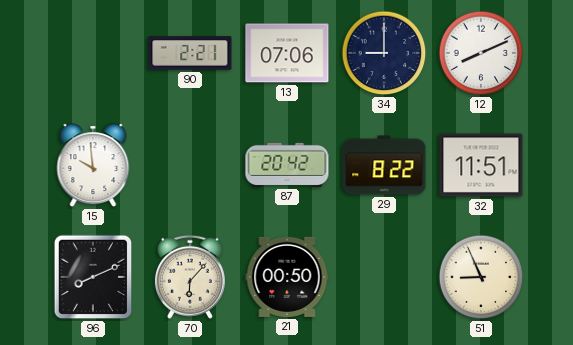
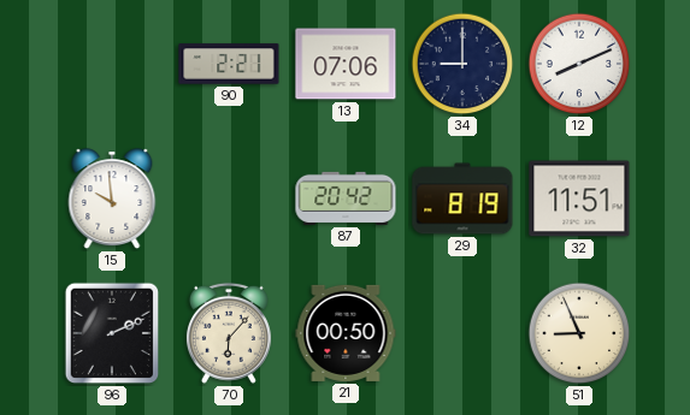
29: 8:22 -> 8:19 (462, 198)
96: 8:11 -> 2:11 (112, 333)
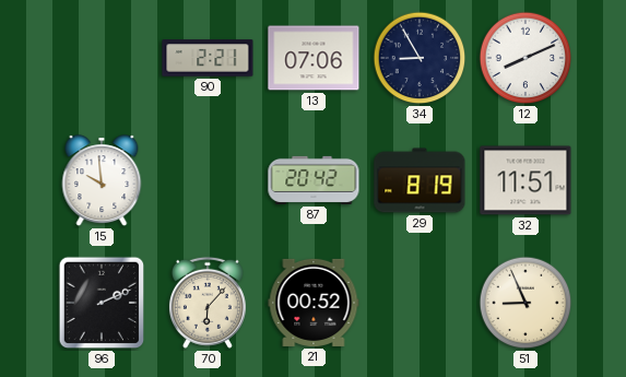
34: 9:00 -> 8:55 (420, 58)
21: 00:50 -> 00:52 (314, 303)
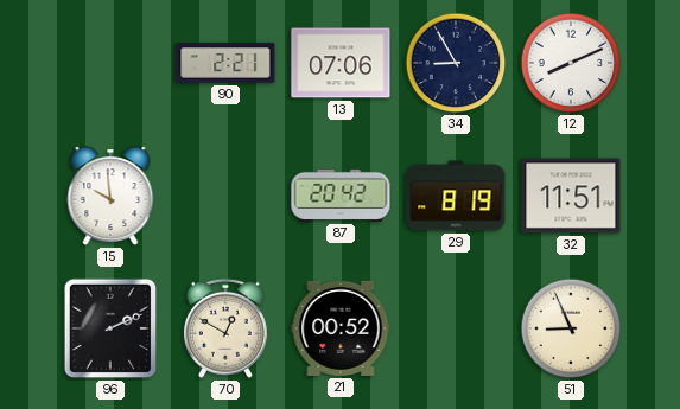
70: 6:07 -> 12:50 (225, 328)
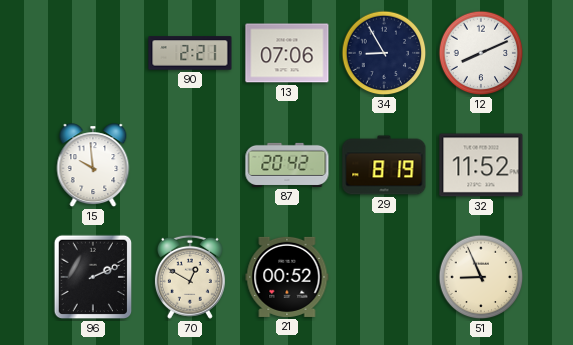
32: 11:51 -> 11:52 (481, 165)
